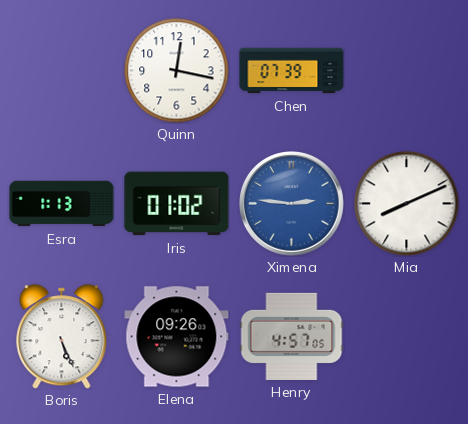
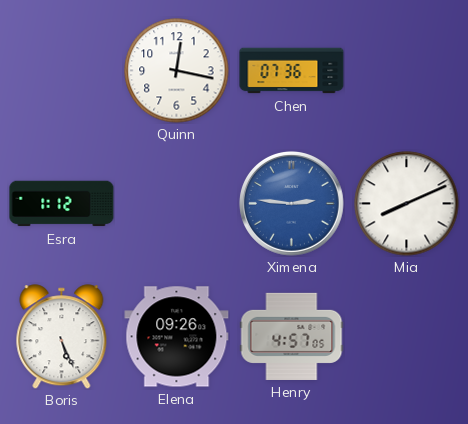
Chen: 07:39 -> 07:36 (292, 71)
Esra: 1:13 -> 1:12 (62, 204)
Iris: 01:02 -> none (177, 204)
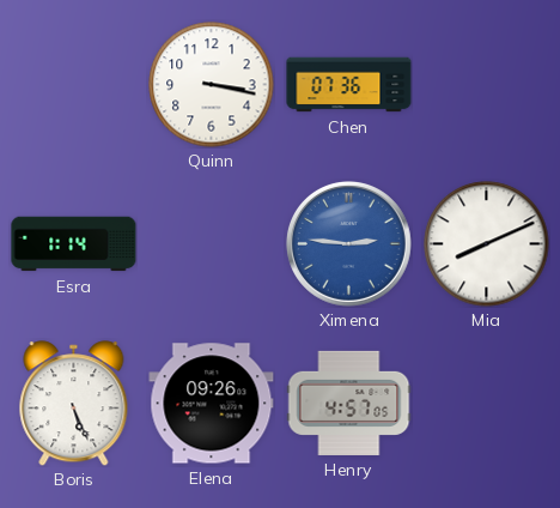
Quinn: 12:17 -> 3:17 (212, 85)
Esra: 1:12 -> 1:14 (74, 244)
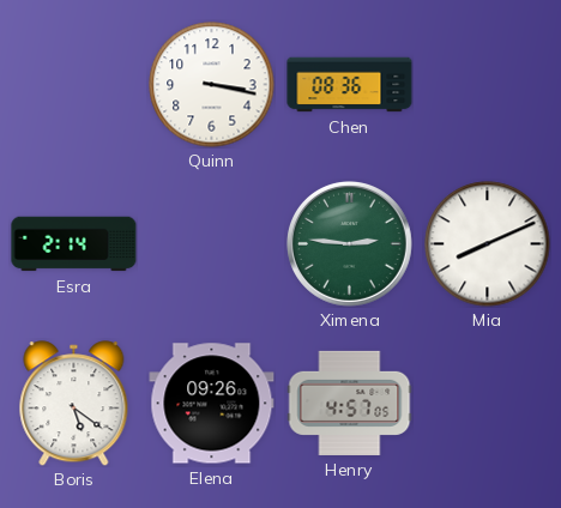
Chen: 07:36 -> 08:36 (350, 85)
Esra: 1:14 -> 2:14 (74, 244)
Ximena dial: blue -> green (350, 244)
Boris: 5:26 -> 5:21 (74, 404)
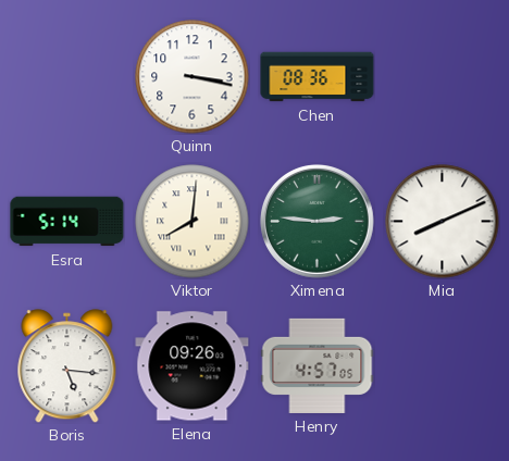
Esra: 2:14 -> 5:14 (67, 222)
Viktor: none -> 8:01 (193, 222)
Boris: 5:21 -> 5:16 (67, 366)
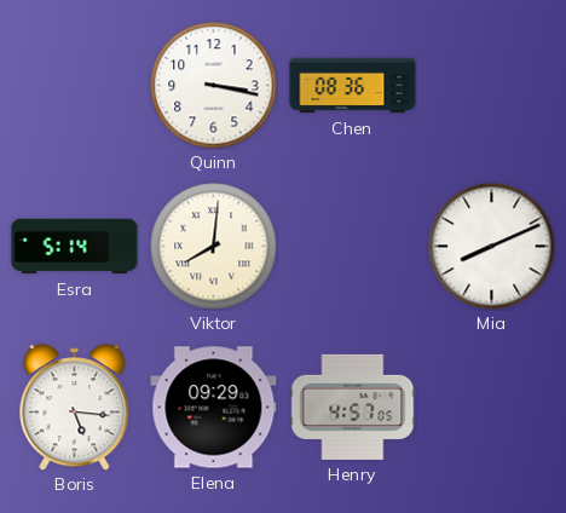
Ximena: 2:46 -> none (318, 222)
Elena: 09:26 -> 09:29 (214, 408)
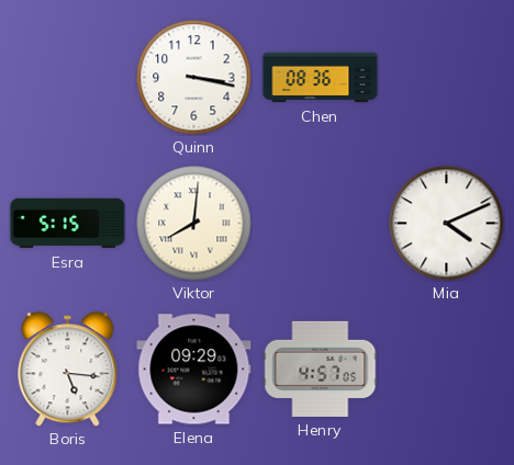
Esra: 5:14 -> 5:15 (68, 224)
Mia: 8:11 -> 4:11 (447, 224)
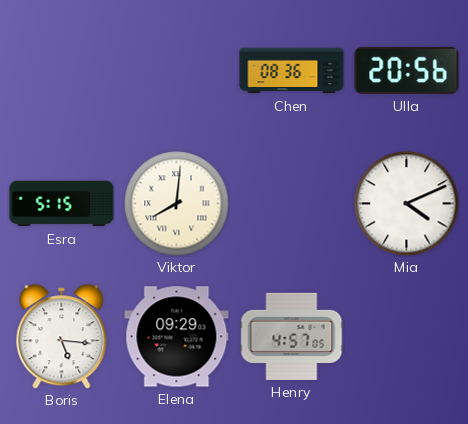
Quinn: 3:17 -> none (194, 78)
Ulla: none -> 20:56 (407, 70)
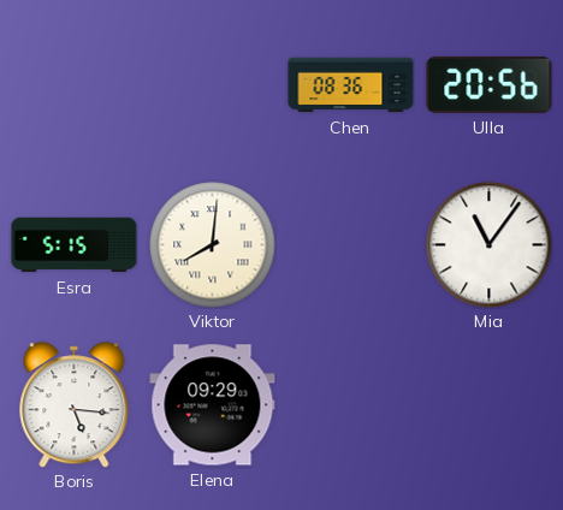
Mia: 4:11 -> 11:06 (490, 245)
Henry: 4:57 -> none (292, 336)
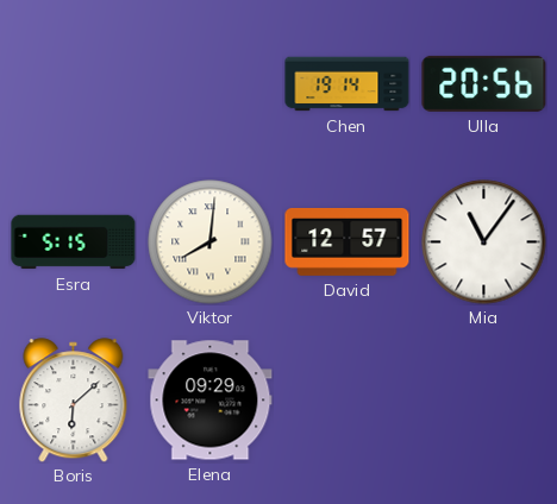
Chen: 08:36 -> 19:14 (348, 84)
David: none -> 12:57 (348, 241)
Boris: 5:16 -> 6:08 (74, 401)
